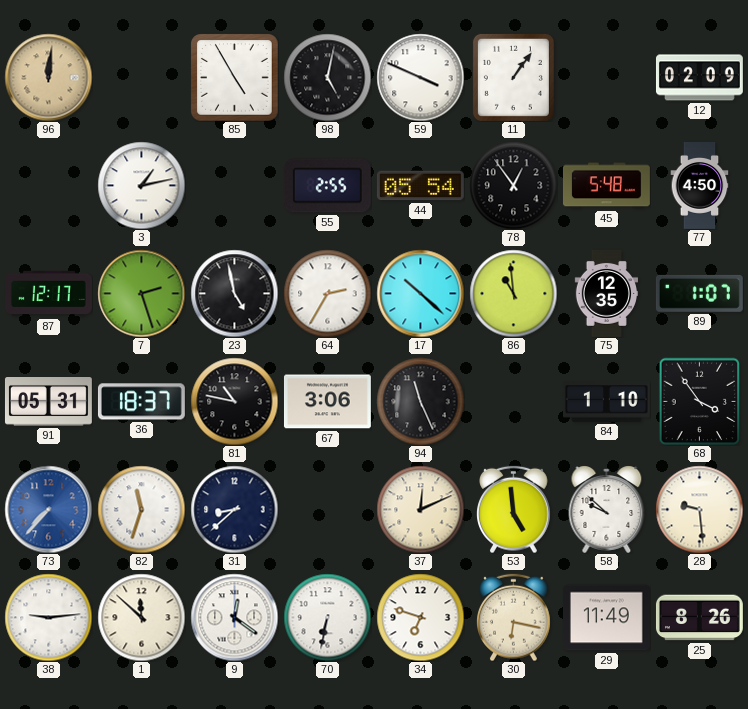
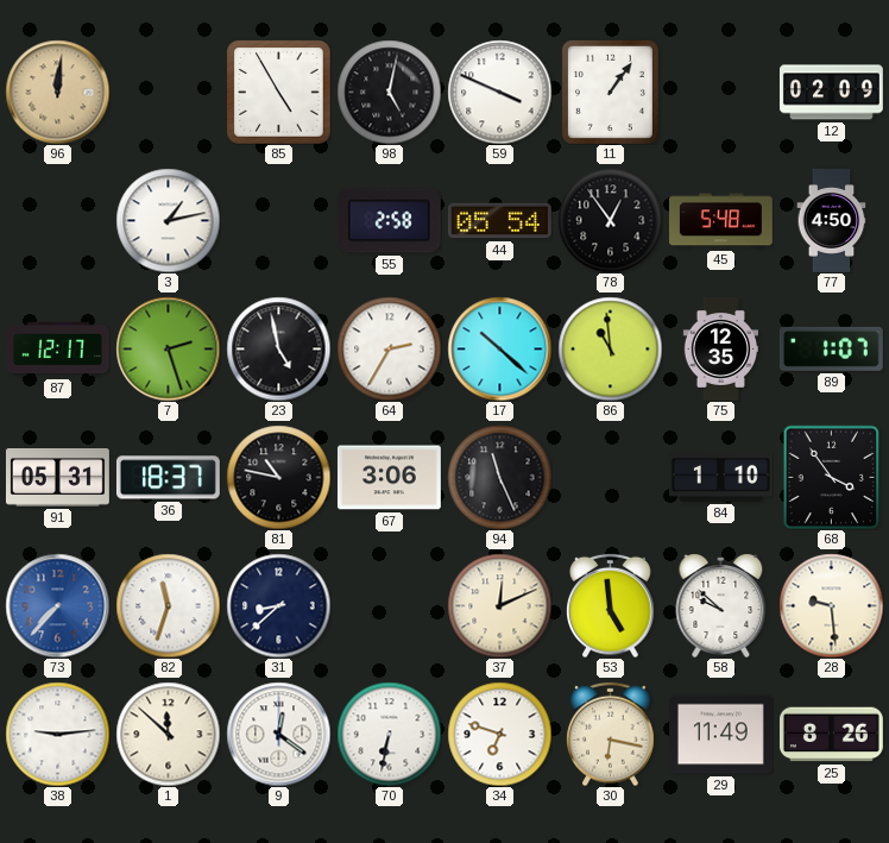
55: 2:55 -> 2:58 (389, 221)
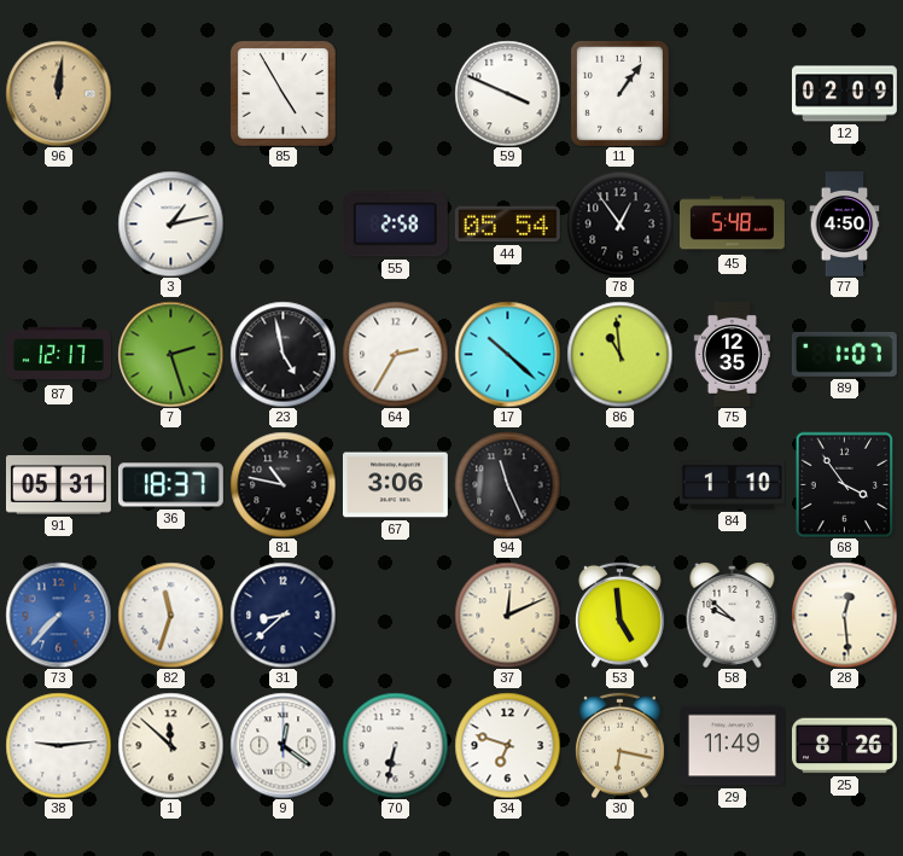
98: 5:02 -> none (389, 92)
28: 9:29 -> 12:29 (844, 615)
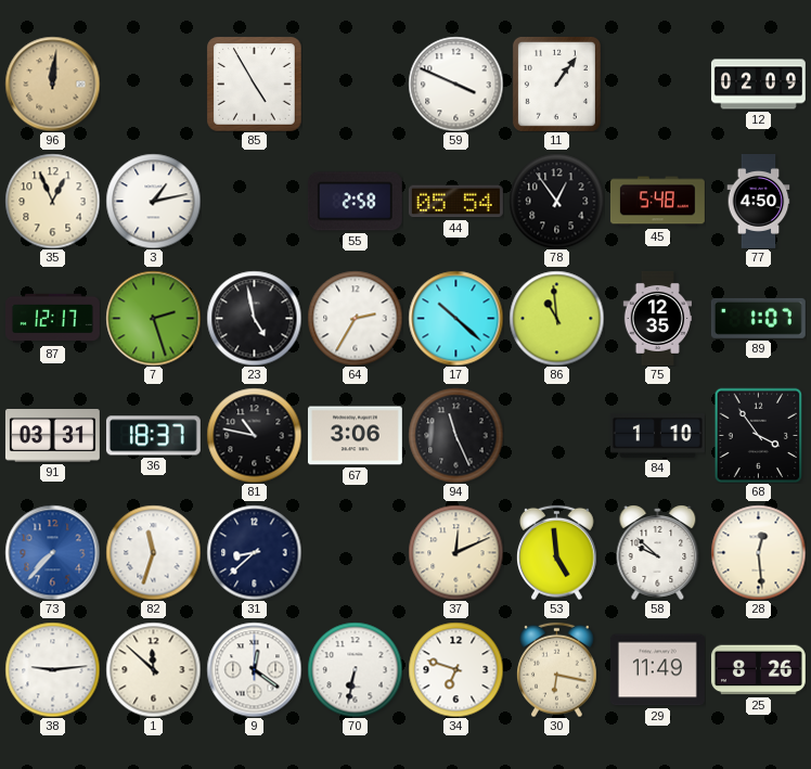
35: none -> 12:56 (52, 201)
91: 05:31 -> 03:31 (52, 436)
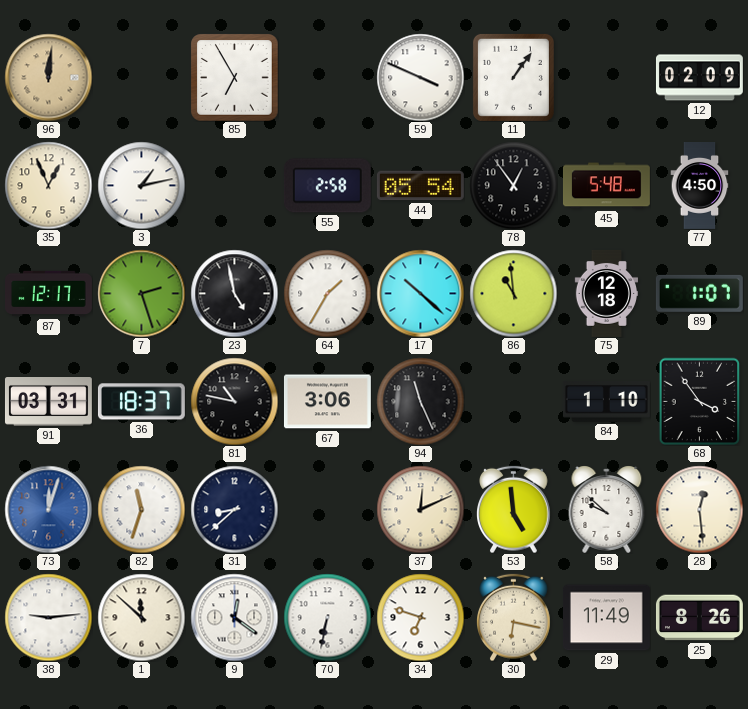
85: 4:55 -> 6:55 (234, 77)
64: 2:35 -> 1:35 (327, 293)
75: 12:35 -> 12:18 (607, 294)
73: 7:37 -> 12:03 (48, 509)
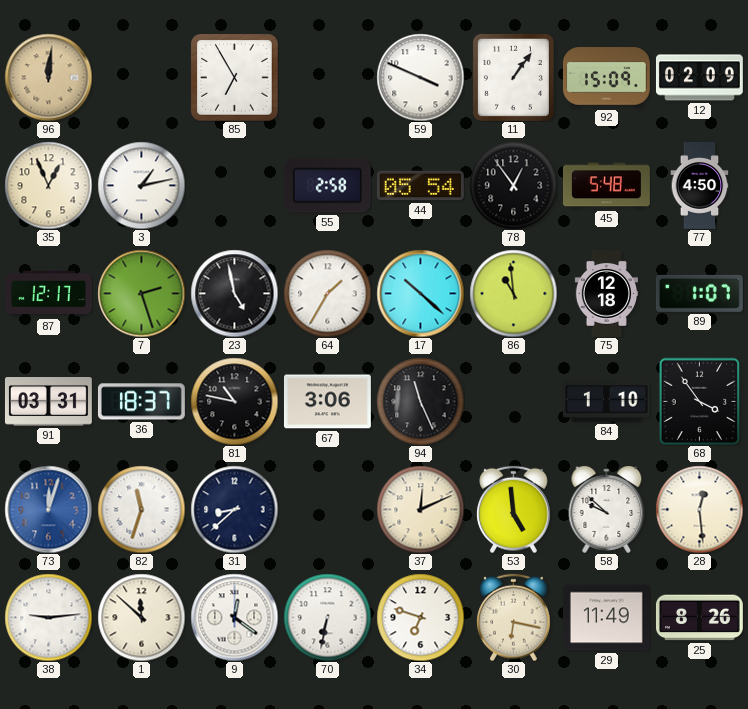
92: none -> 15:09 (606, 78)
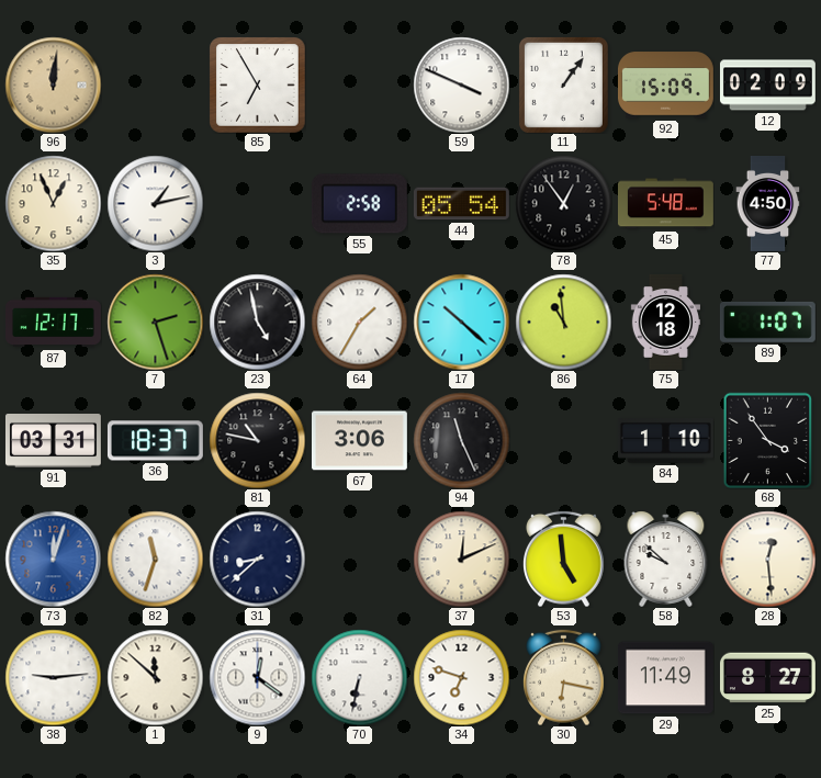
25: 8:26 -> 8:27 (767, 678)
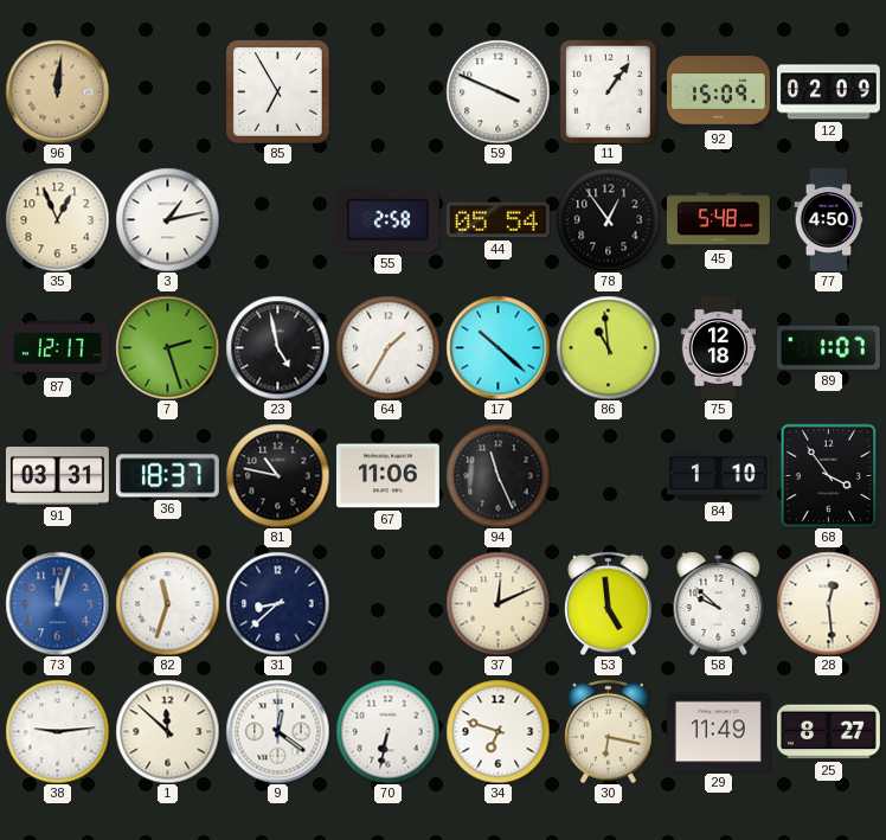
67: 3:06 -> 11:06 (387, 476)
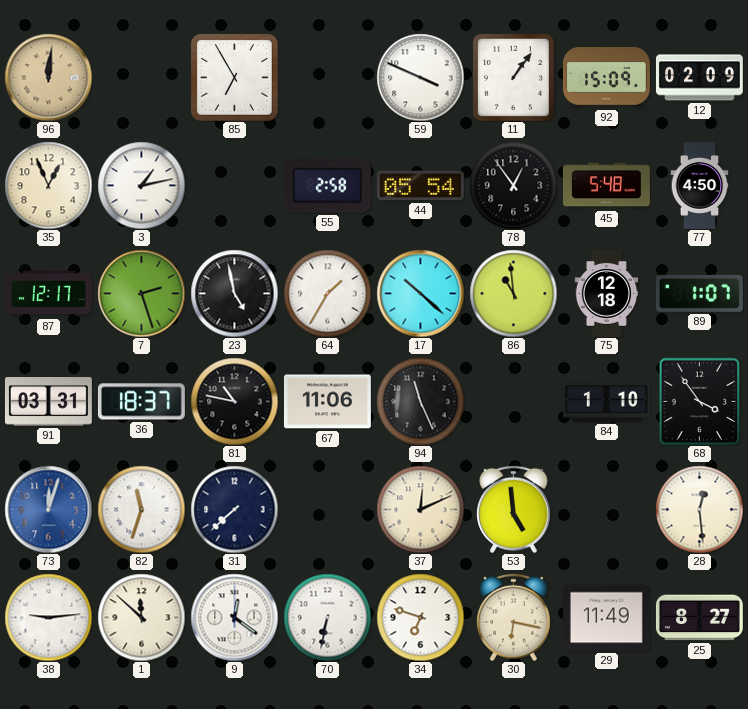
31: 8:38 -> 7:38 (234, 509)
58: 9:52 -> none (719, 603)
